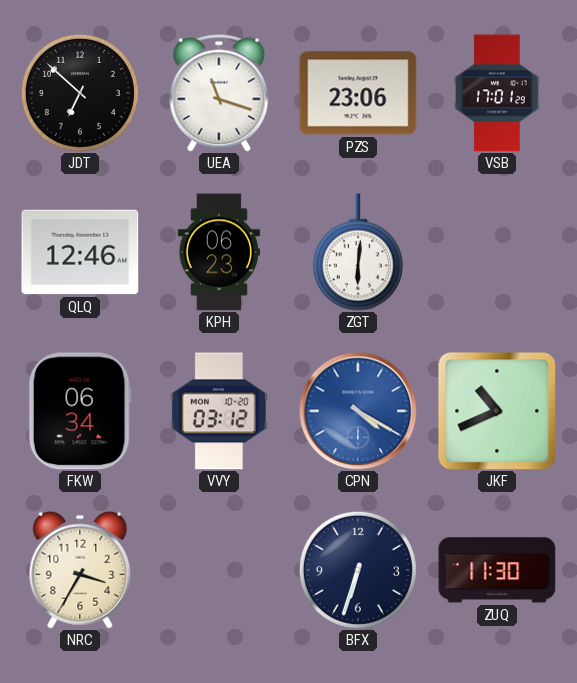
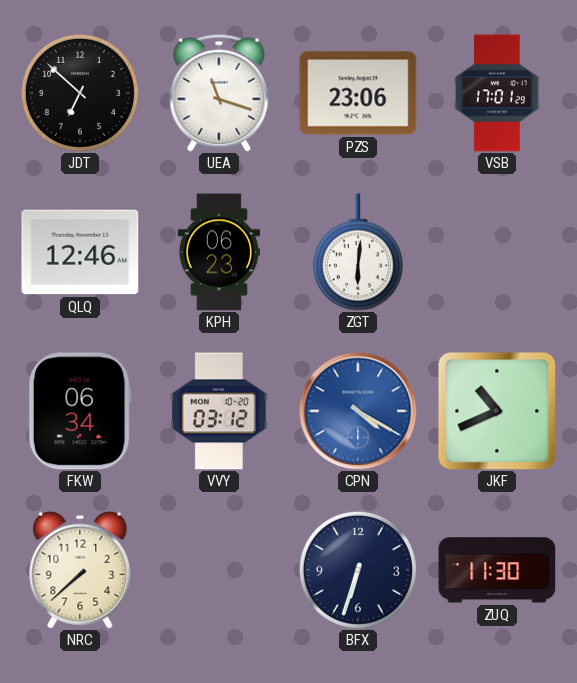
NRC: 3:35 -> 7:38 (80, 570)
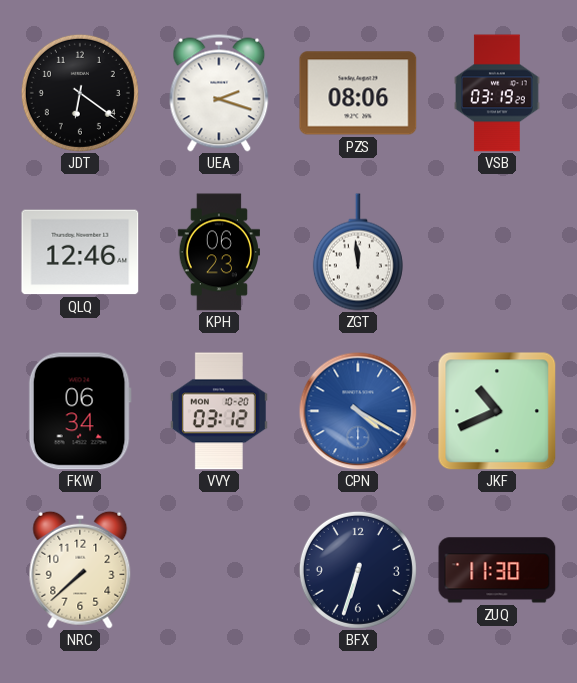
JDT: 6:52 -> 6:21 (80, 93)
UEA: 11:18 -> 2:18 (219, 93)
PZS: 23:06 -> 08:06 (358, 93)
VSB: 17:01 -> 03:19 (498, 93)
ZGT: 6:01 -> 11:59 (358, 252)
